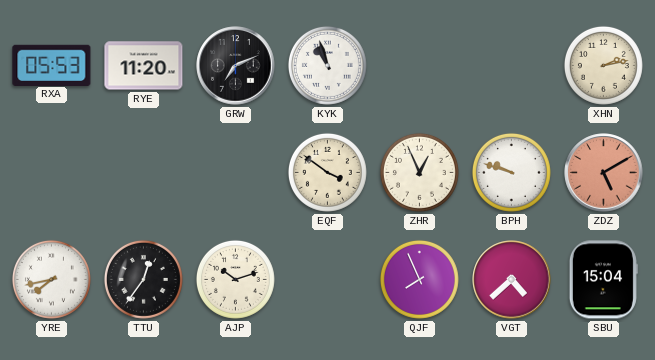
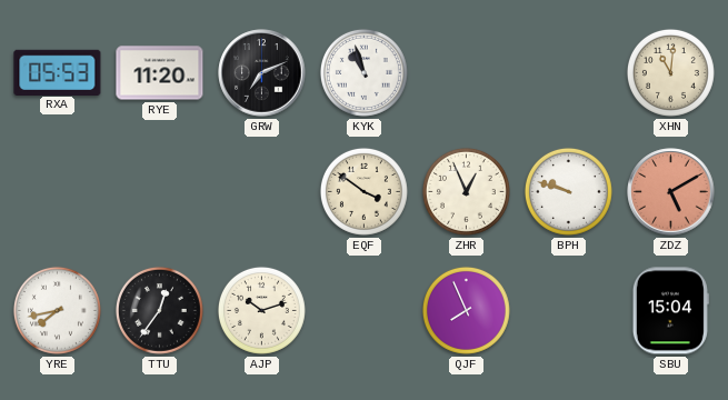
XHN: 2:13 -> 11:01 (670, 72)
VGT: 4:38 -> none (512, 280)
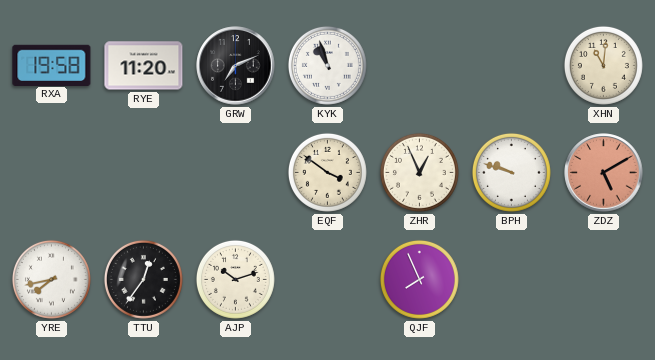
RXA: 05:53 -> 19:58 (52, 65)
SBU: 15:04 -> none (670, 311)
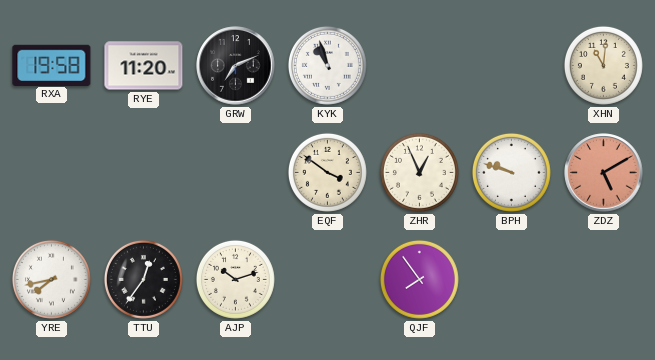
QJF: 7:56 -> 7:54 (419, 279)
